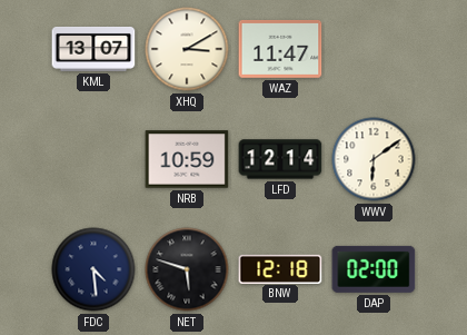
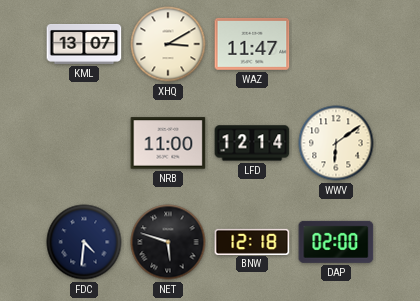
NRB: 10:59 -> 11:00 (168, 143)
FDC: 4:29 -> 4:31 (84, 242)
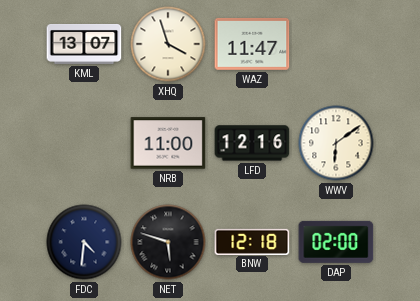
XHQ: 3:10 -> 3:57 (168, 44)
LFD: 12:14 -> 12:16 (252, 143)
